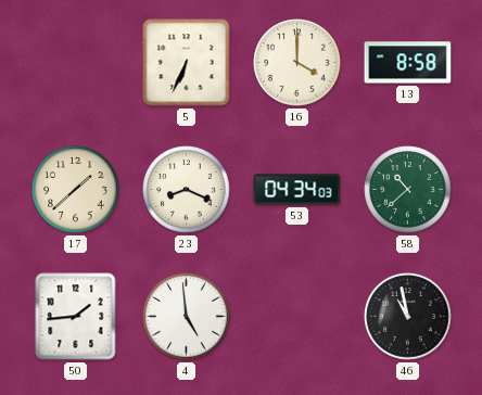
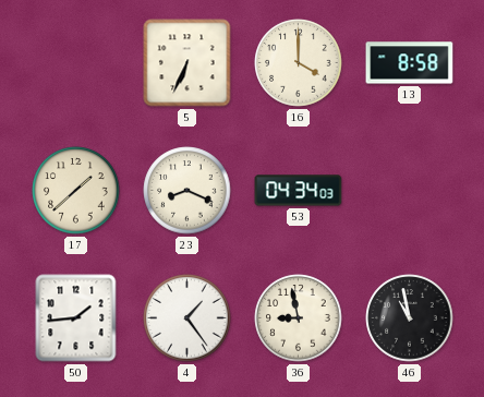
58: 10:38 -> none (408, 190)
4: 4:59 -> 1:24 (187, 318)
36: none -> 8:58 (299, 318)
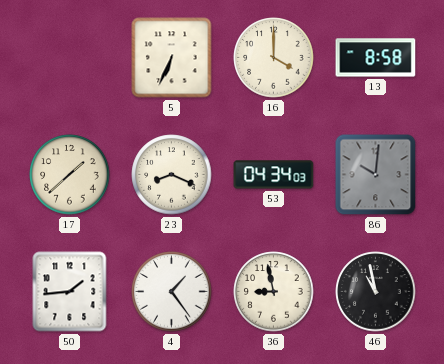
86: none -> 10:01 (376, 175)
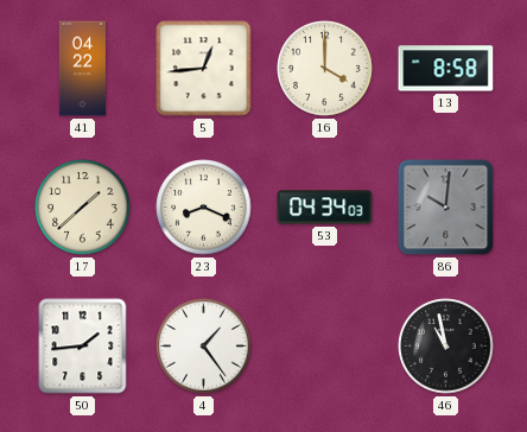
41: none -> 04:22 (82, 69)
5: 6:34 -> 12:44 (204, 69)
36: 8:58 -> none (274, 292)
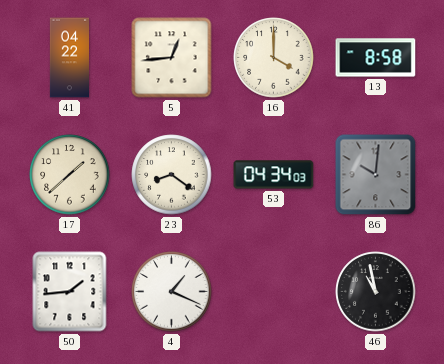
23: 8:19 -> 8:21 (172, 175)
4: 1:24 -> 1:19 (172, 292)
